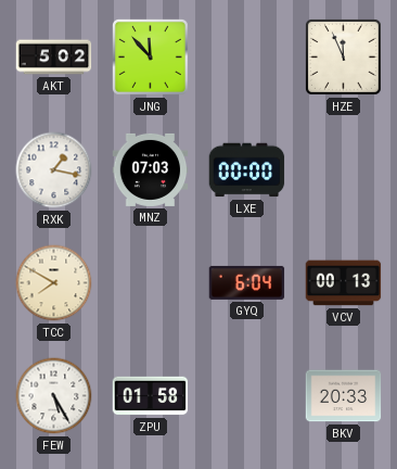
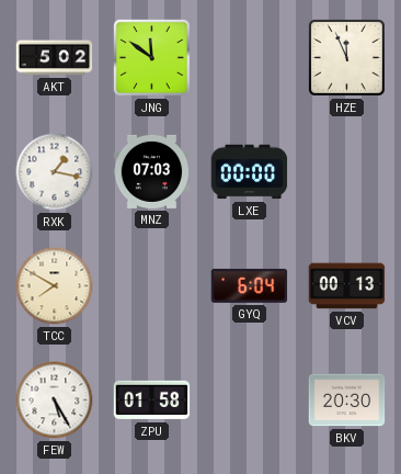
JNG: 11:53 -> 11:51 (151, 57)
BKV: 20:33 -> 20:30 (347, 400)
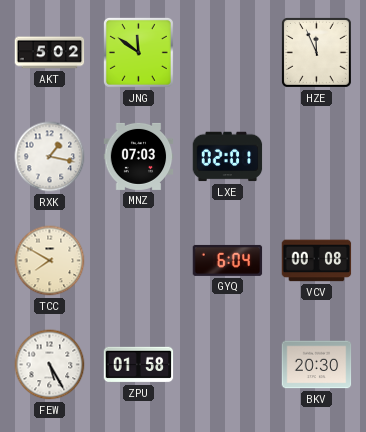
LXE: 00:00 -> 02:01 (228, 157)
VCV: 00:13 -> 00:08 (317, 261)
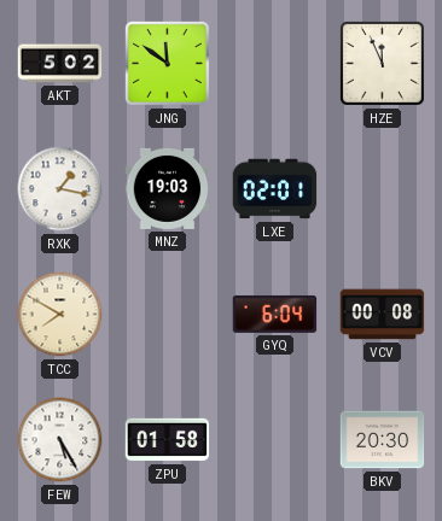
MNZ: 07:03 -> 19:03 (168, 188)
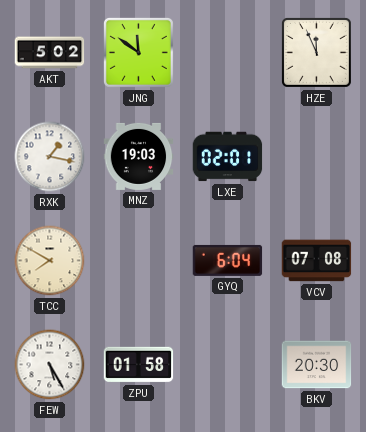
VCV: 00:08 -> 07:08 (317, 261)
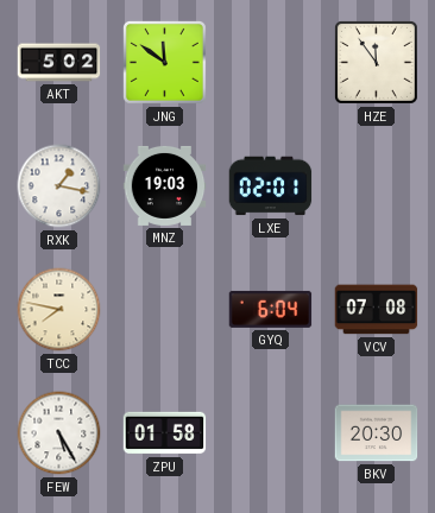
HZE: 11:56 -> 11:54 (376, 62)
TCC: 7:50 -> 7:47 (59, 310)
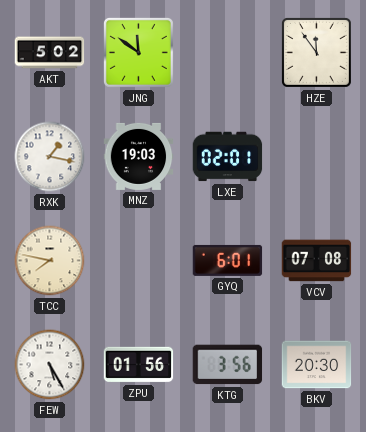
GYQ: 6:04 -> 6:01 (228, 260)
ZPU: 01:58 -> 01:56 (139, 365)
KTG: none -> 3:56 (228, 365)
